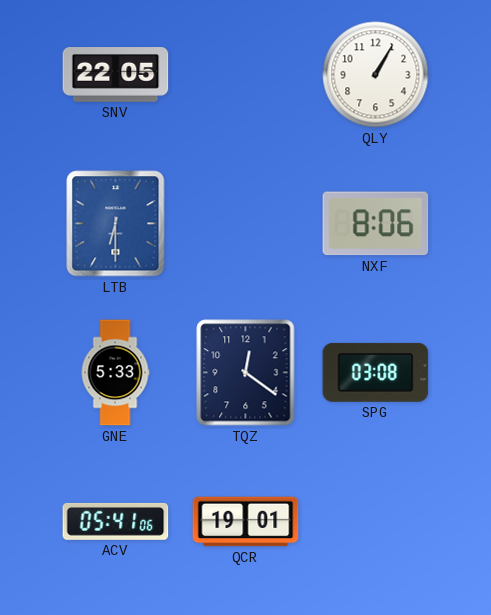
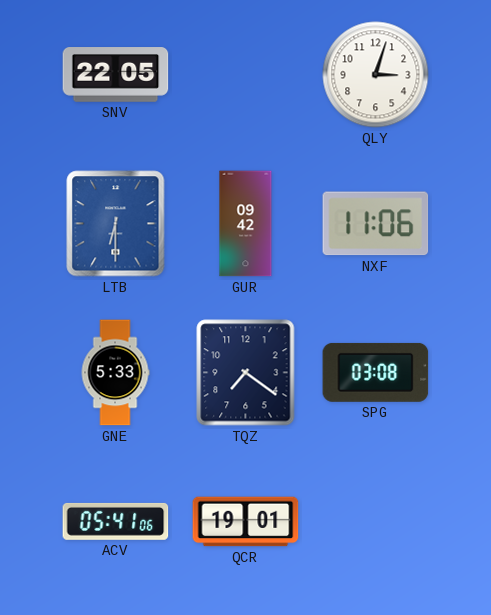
QLY: 1:05 -> 3:03 (376, 75)
GUR: none -> 09:42 (246, 224)
NXF: 8:06 -> 11:06 (376, 224)
TQZ: 12:21 -> 7:21 (246, 373)
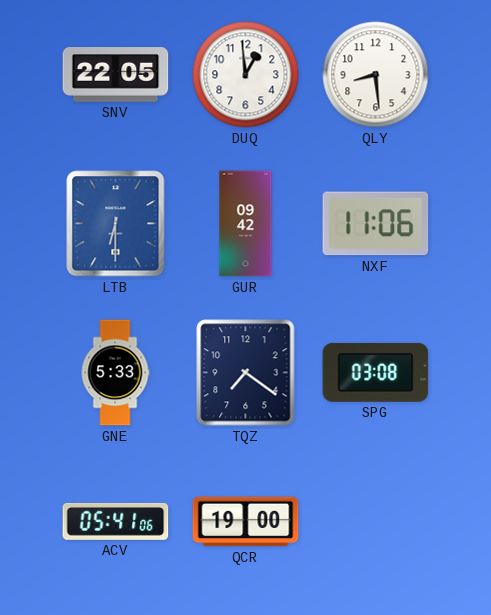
DUQ: none -> 12:59 (246, 75)
QLY: 3:03 -> 8:29 (376, 75)
QCR: 19:01 -> 19:00 (246, 522)
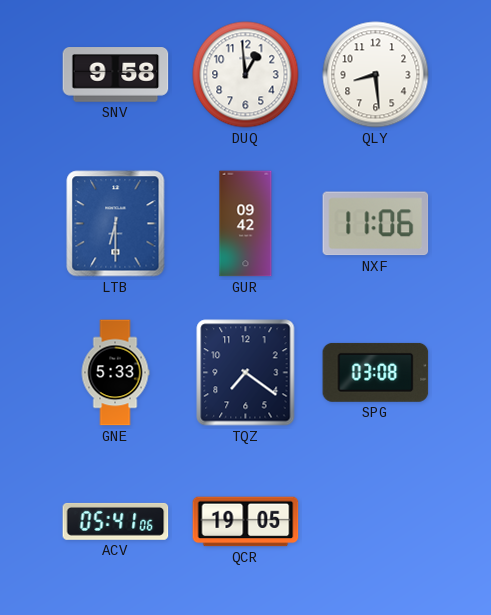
SNV: 22:05 -> 9:58 (116, 75)
QCR: 19:00 -> 19:05 (246, 522)
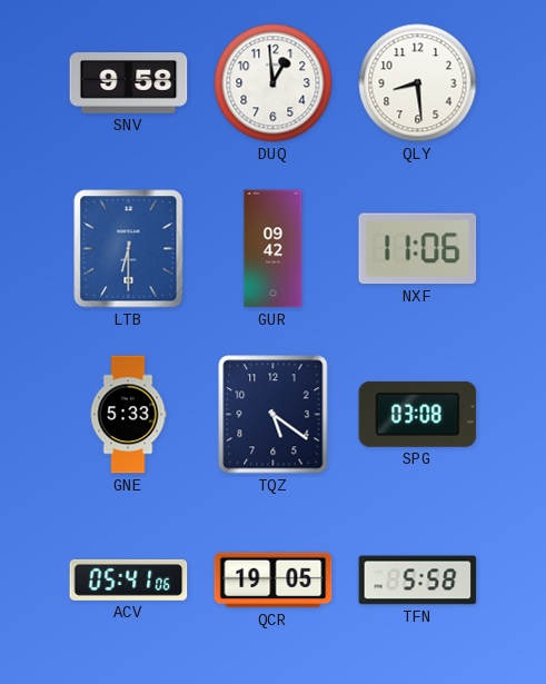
TQZ: 7:21 -> 5:21 (274, 415)
TFN: none -> 5:58 (418, 581)
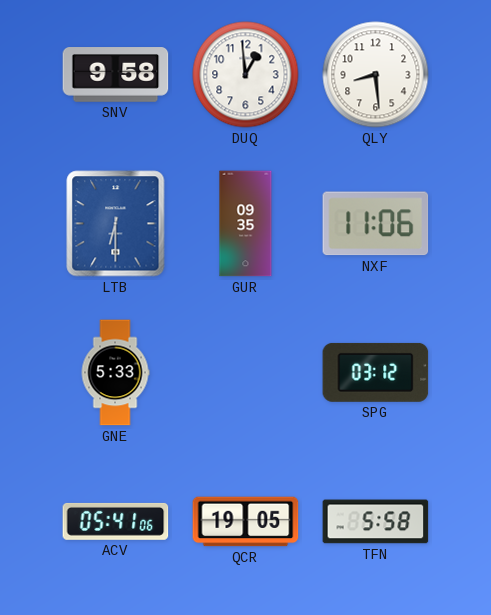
GUR: 09:42 -> 09:35 (246, 224)
TQZ: 5:21 -> none (274, 415)
SPG: 03:08 -> 03:12 (376, 372)
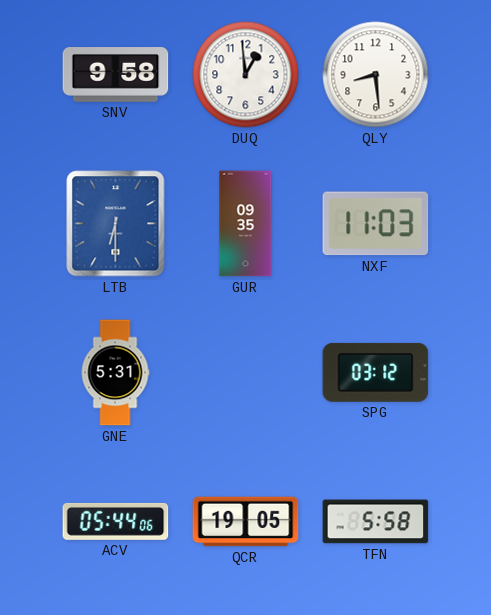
NXF: 11:06 -> 11:03 (376, 224)
GNE: 5:33 -> 5:31 (115, 373)
ACV: 05:41 -> 05:44 (116, 521)
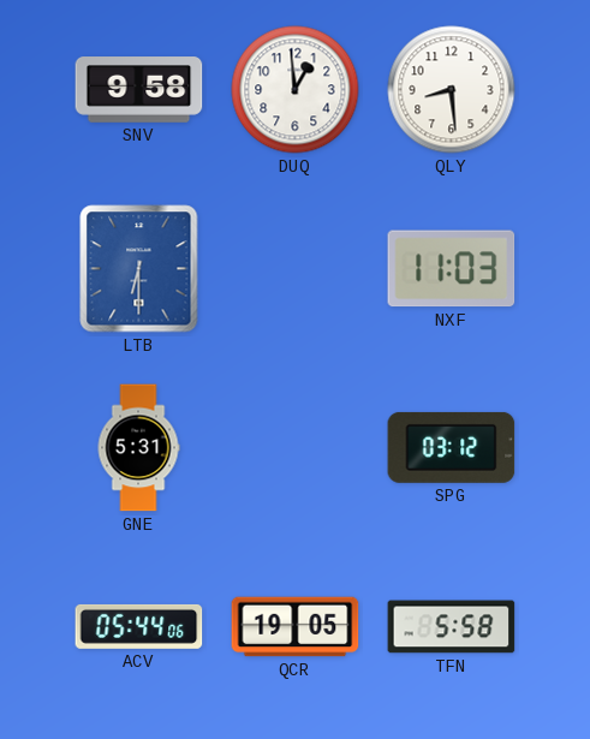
GUR: 09:35 -> none (246, 224)
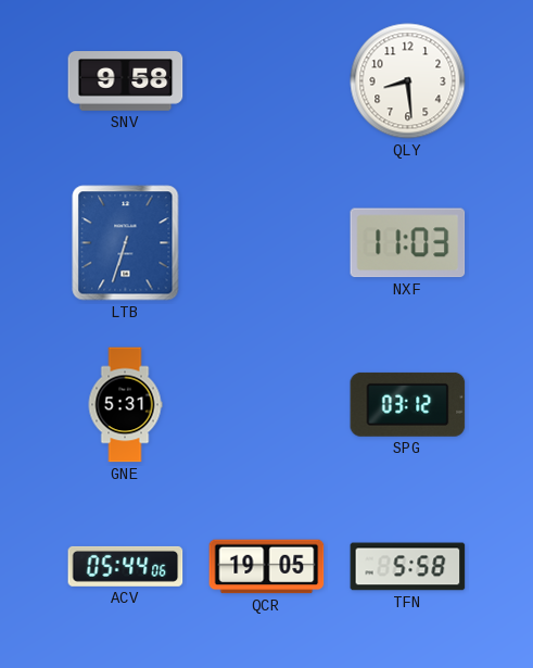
DUQ: 12:59 -> none (296, 90)
LTB: 6:30 -> 6:33 (126, 243)
